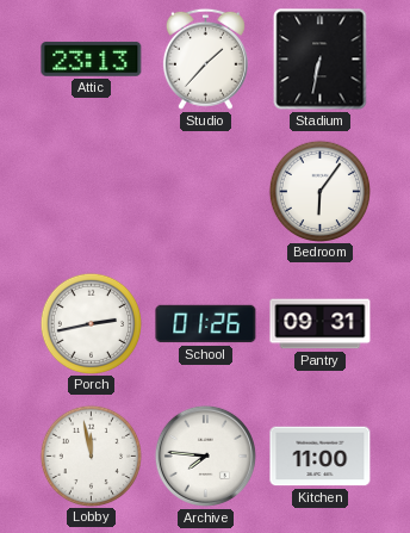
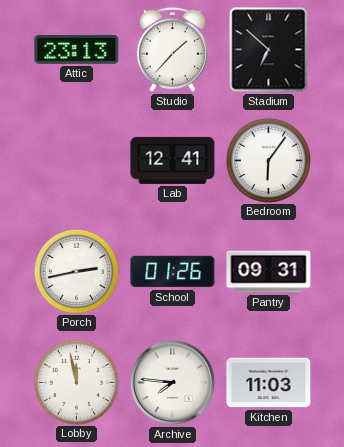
Stadium: 6:32 -> 6:52 (269, 50)
Lab: none -> 12:41 (173, 160)
Kitchen: 11:00 -> 11:03 (269, 383)
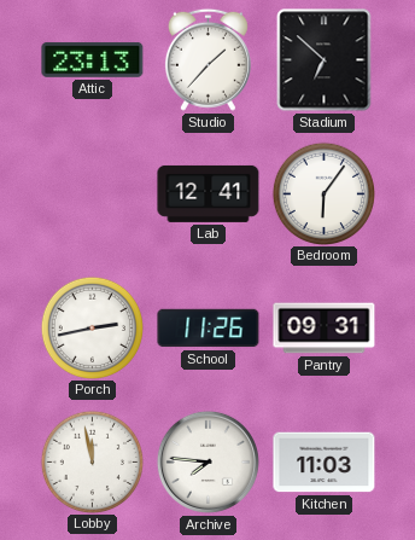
School: 01:26 -> 11:26 (209, 329)
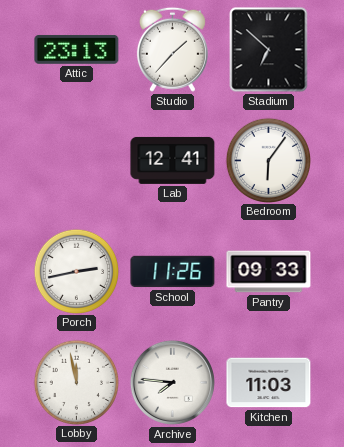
Pantry: 09:31 -> 09:33 (269, 272)
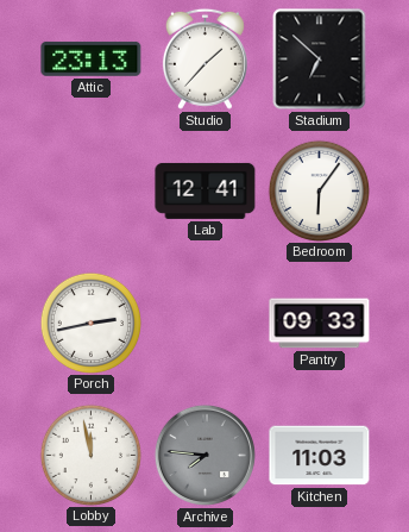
School: 11:26 -> none (173, 272)
Archive dial: white -> grey (204, 455)
